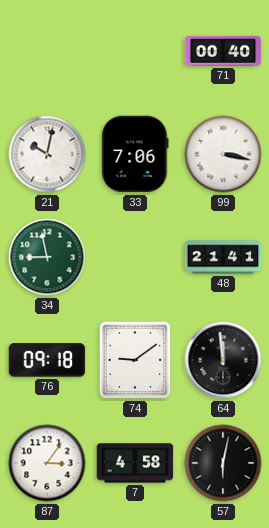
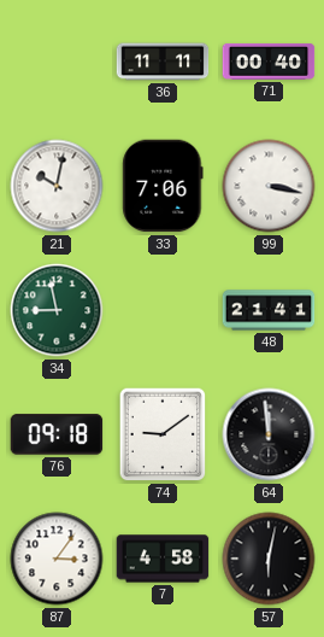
36: none -> 11:11 (163, 62)
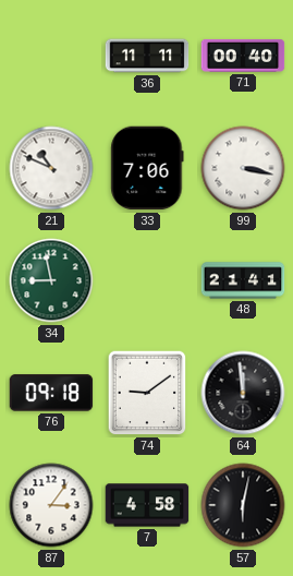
21: 10:02 -> 10:49 (51, 168)
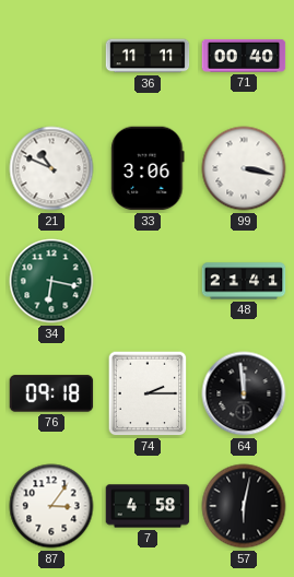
33: 7:06 -> 3:06 (148, 168)
34: 8:58 -> 6:17 (51, 281)
74: 9:09 -> 2:15 (148, 393)
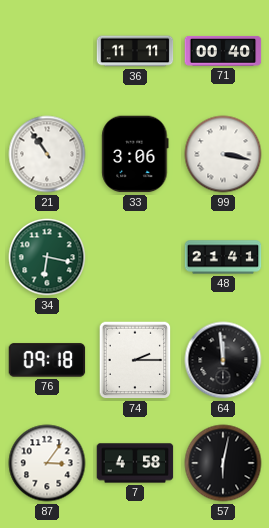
21: 10:49 -> 10:54 (47, 154)
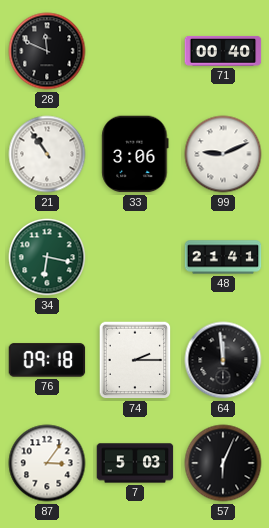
28: none -> 11:49 (47, 51)
36: 11:11 -> none (135, 51)
99: 3:17 -> 9:11 (223, 154)
7: 4:58 -> 5:03 (135, 463)
57: 6:02 -> 6:04 (223, 463)
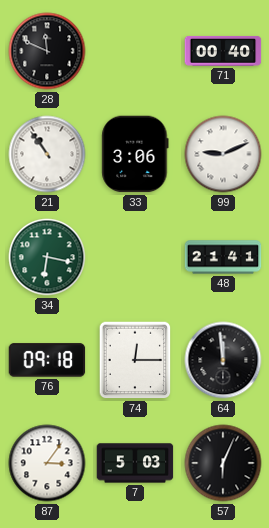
74: 2:15 -> 12:15 (135, 360)
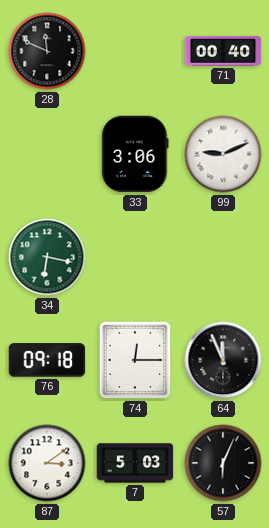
21: 10:54 -> none (47, 154)
48: 21:41 -> none (223, 257)
64: 11:59 -> 11:56 (223, 360)
87: 3:06 -> 3:09 (47, 463)
